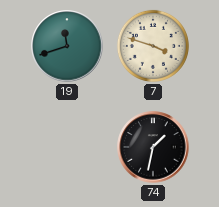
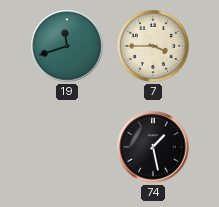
7: 3:48 -> 3:45 (153, 46)
74: 1:32 -> 1:28 (153, 147)
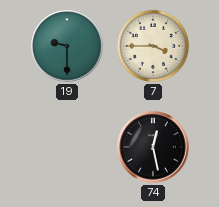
19: 11:42 -> 9:30 (67, 46)
74: 1:28 -> 12:28 (153, 147)
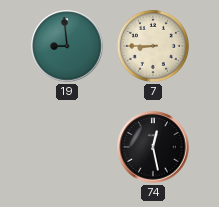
19: 9:30 -> 8:59 (67, 46)
7: 3:45 -> 8:45 (153, 46)
